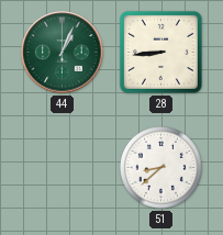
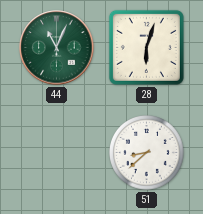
44: 1:04 -> 11:04 (57, 48)
28: 8:44 -> 6:03 (146, 47)
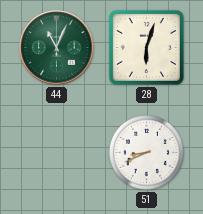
51: 8:38 -> 8:41 (147, 153)
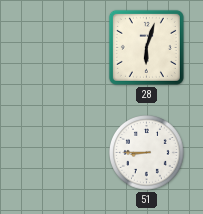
44: 11:04 -> none (57, 48)
51: 8:41 -> 8:45 (147, 153)
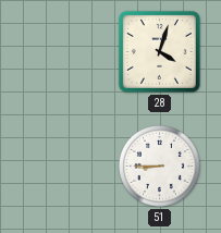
28: 6:03 -> 4:03 (159, 51)
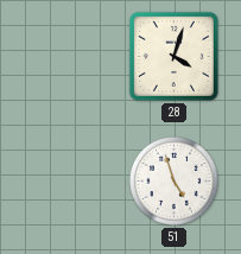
51: 8:45 -> 4:57 (175, 182)
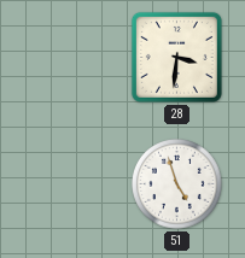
28: 4:03 -> 3:31 (176, 57)
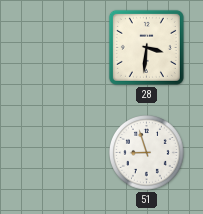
51: 4:57 -> 8:57 (147, 153)
